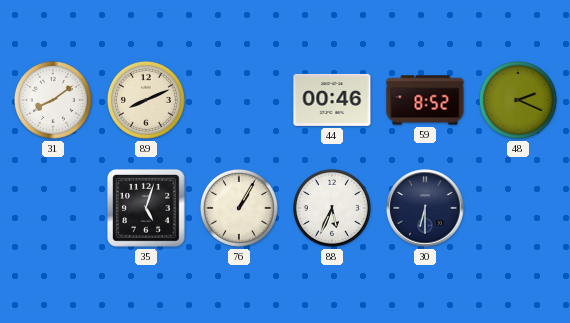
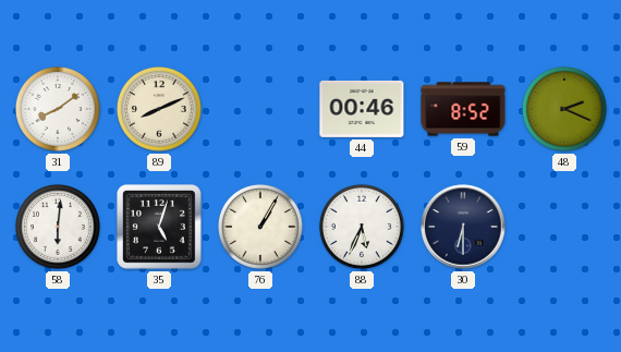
58: none -> 6:01 (58, 227)
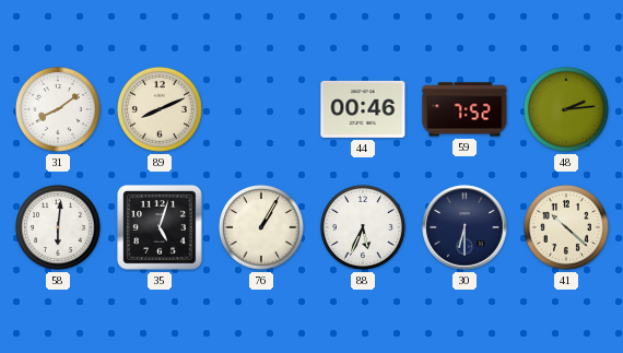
59: 8:52 -> 7:52 (465, 109)
48: 2:19 -> 2:14 (566, 109)
41: none -> 10:22 (566, 227)
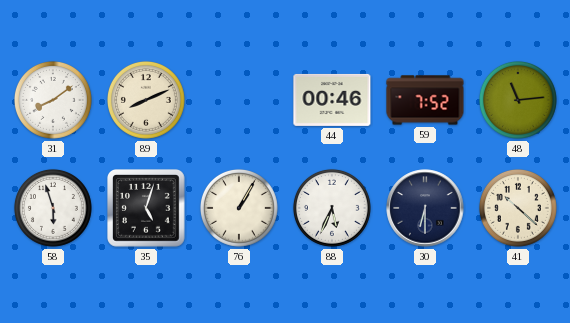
48: 2:14 -> 11:14 (518, 100)
58: 6:01 -> 5:57 (53, 208)
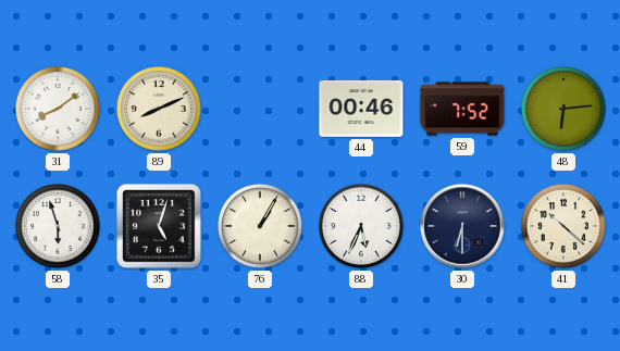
48: 11:14 -> 6:14 (563, 109)
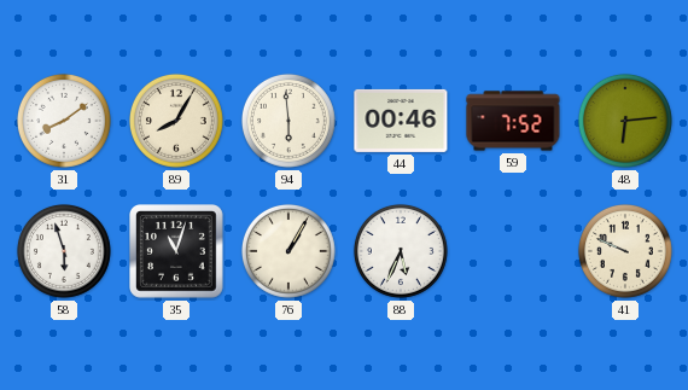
89: 8:11 -> 8:05 (176, 121)
94: none -> 5:59 (288, 121)
35: 5:03 -> 11:03 (177, 252)
30: 6:30 -> none (462, 226)
41: 10:22 -> 9:49 (625, 251)
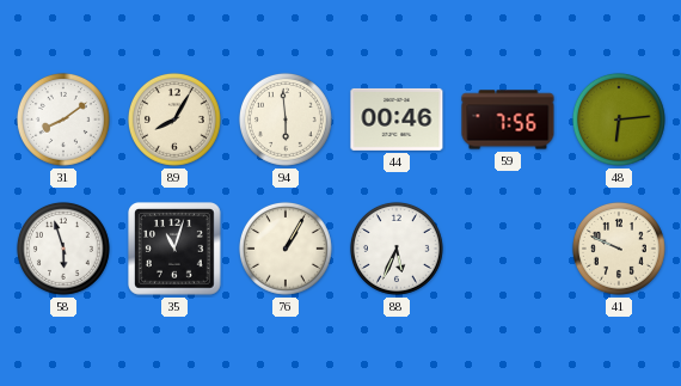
59: 7:52 -> 7:56 (508, 120)
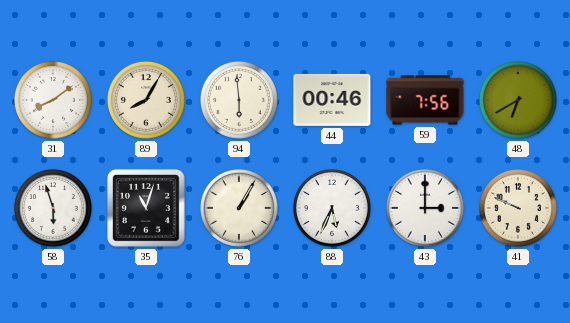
48: 6:14 -> 6:40 (518, 100)
43: none -> 3:00 (425, 208)
